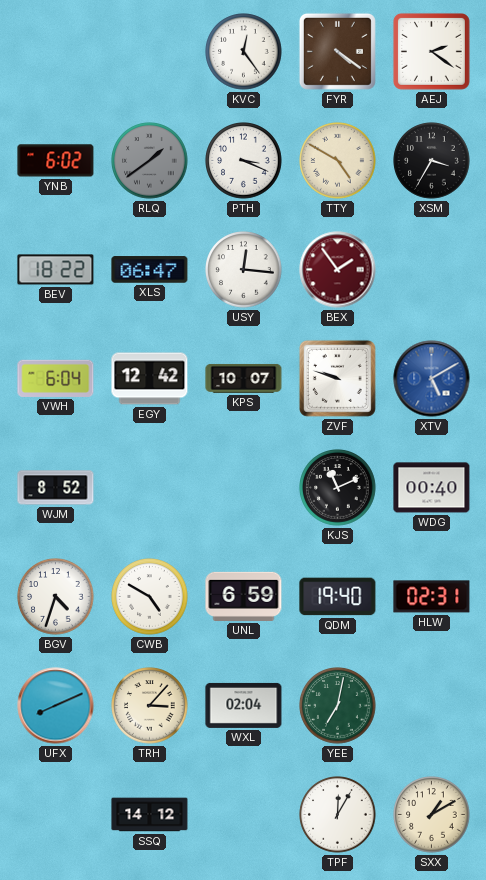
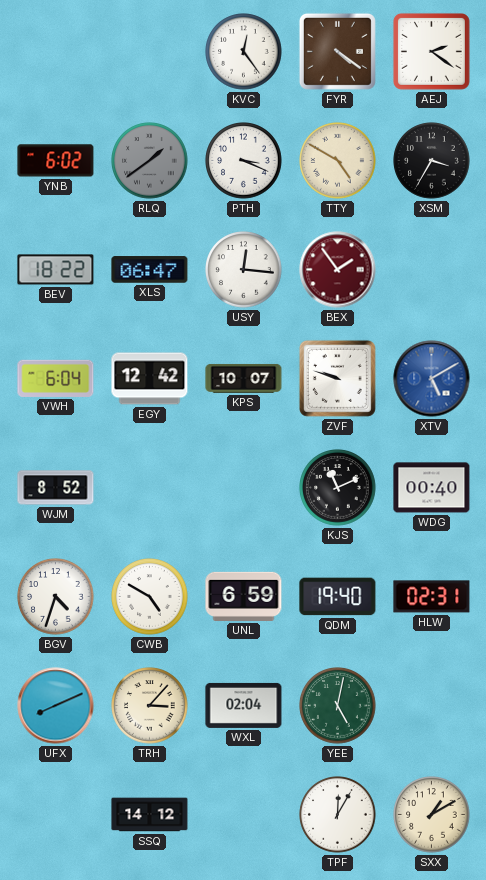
YEE: 7:02 -> 5:02 (338, 706)
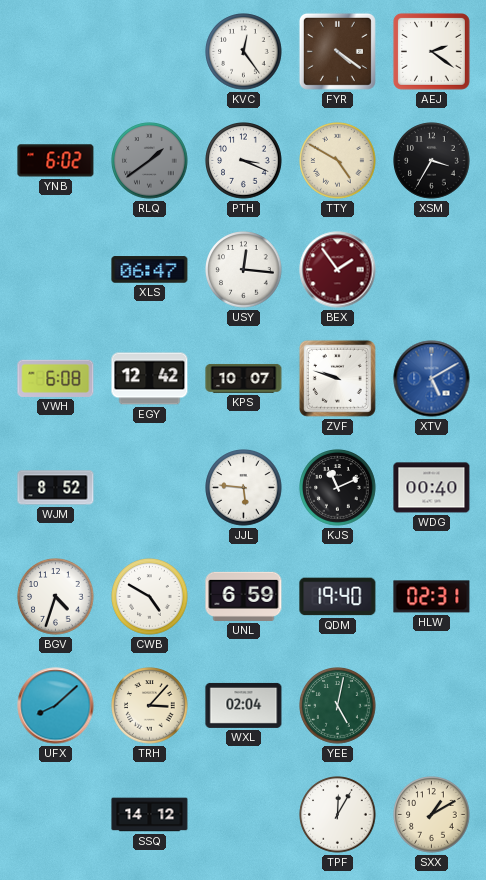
BEV: 18:22 -> none (56, 270)
VWH: 6:04 -> 6:08 (56, 378)
JJL: none -> 5:46 (244, 488)
UFX: 8:11 -> 8:08 (56, 706)
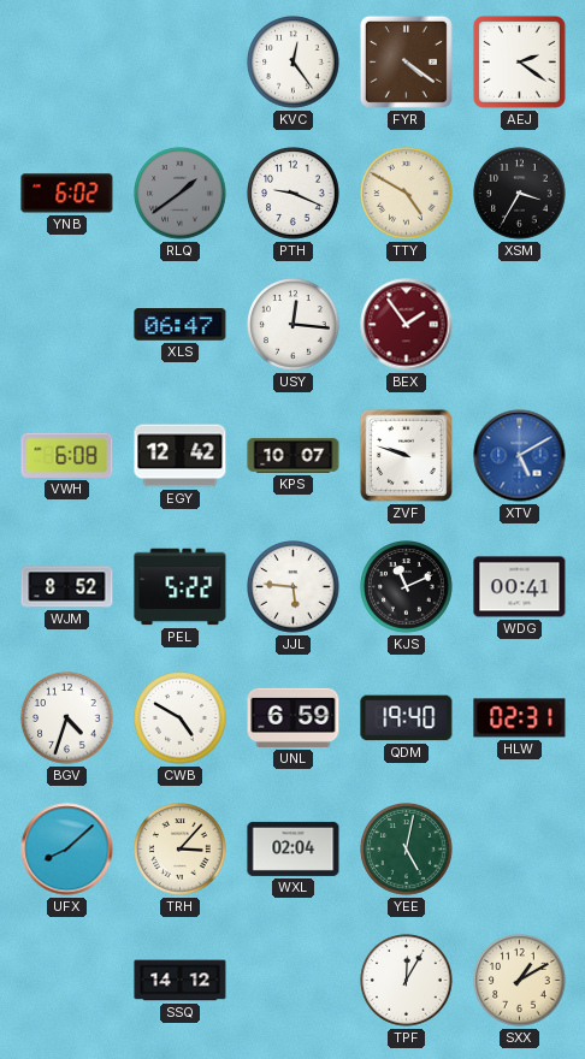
PTH: 3:19 -> 9:19 (294, 194)
PEL: none -> 5:22 (181, 587)
WDG: 00:40 -> 00:41 (520, 587)
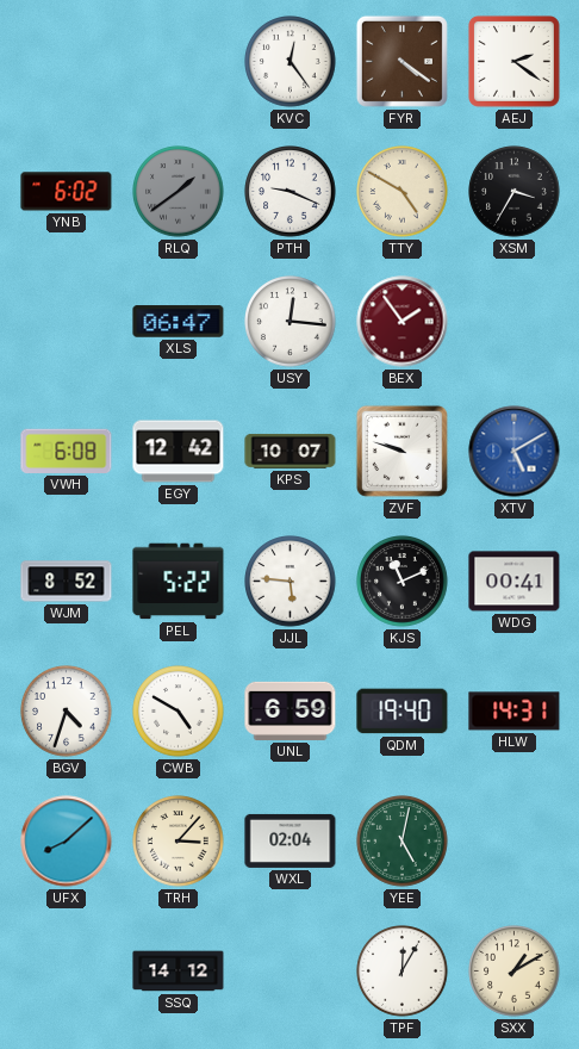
HLW: 02:31 -> 14:31 (515, 712)
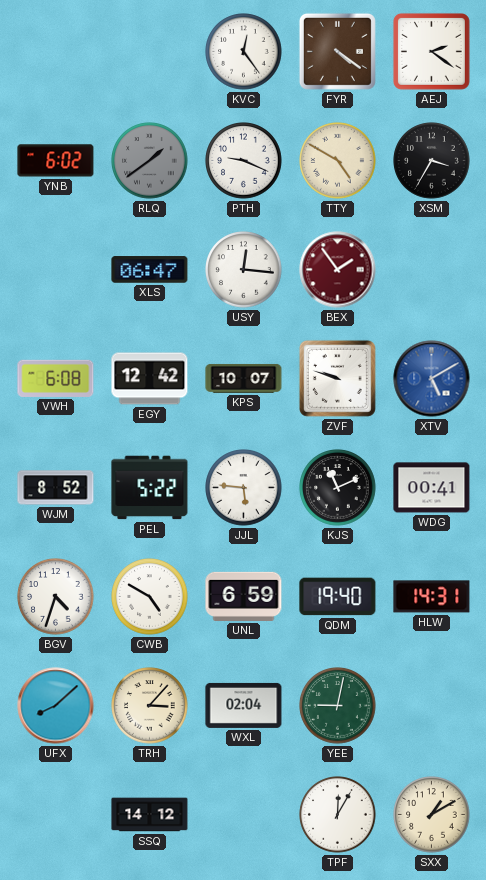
YEE: 5:02 -> 9:02 (338, 706)
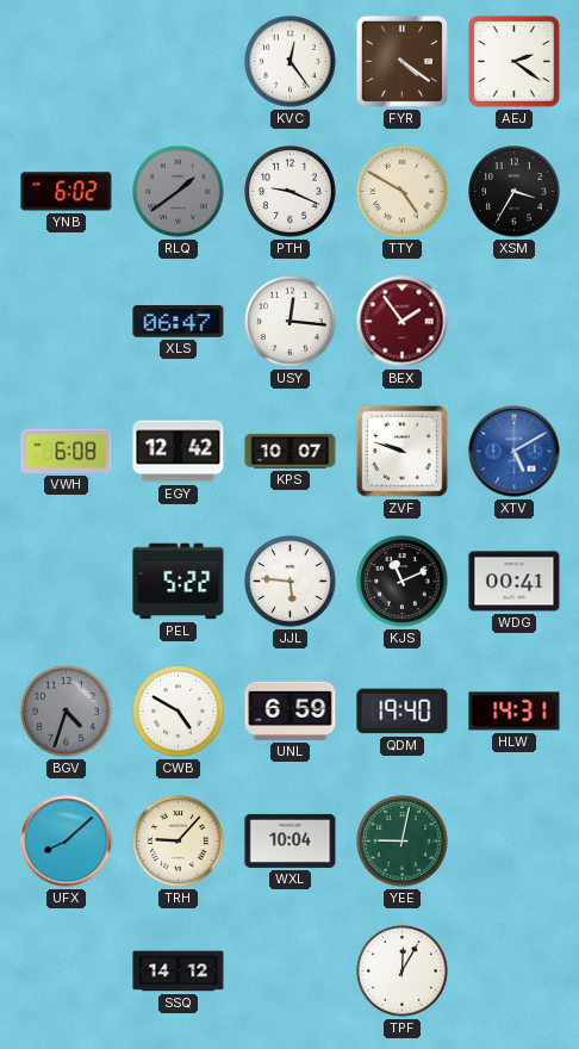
WJM: 8:52 -> none (56, 488)
BGV dial: white -> grey (67, 712)
TRH: 3:07 -> 9:07 (179, 842)
WXL: 02:04 -> 10:04 (291, 840)
SXX: 1:10 -> none (432, 815)
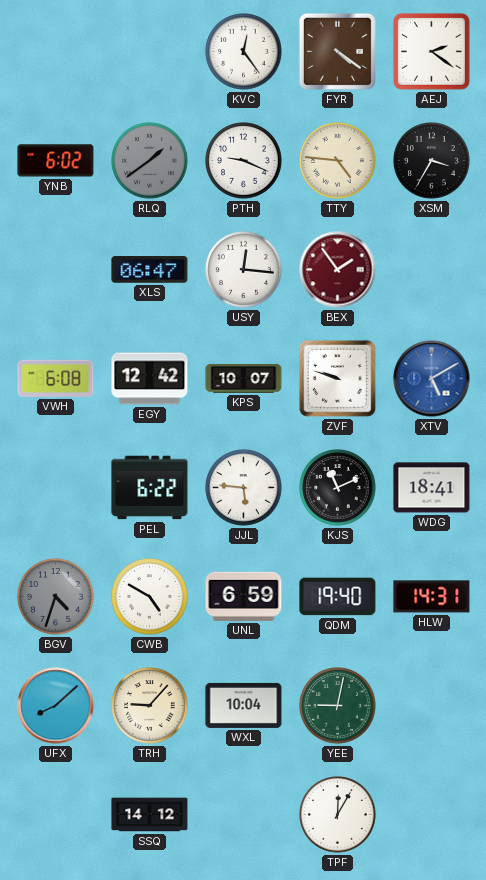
TTY: 4:50 -> 4:46 (338, 161)
PEL: 5:22 -> 6:22 (150, 488)
WDG: 00:41 -> 18:41 (432, 488)
